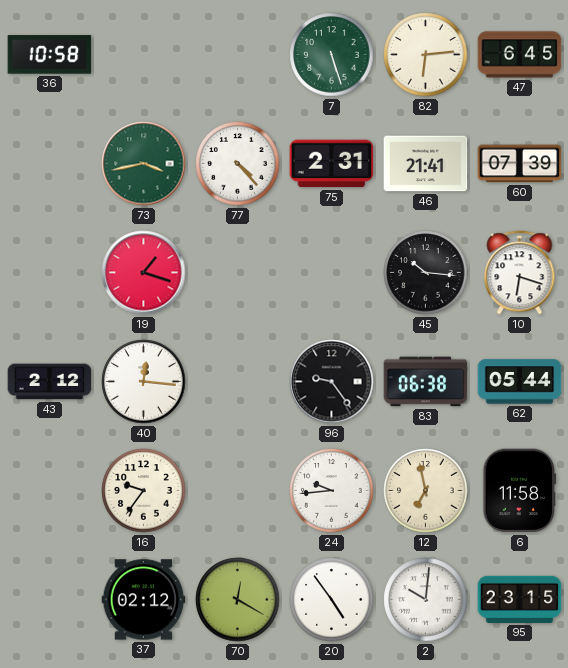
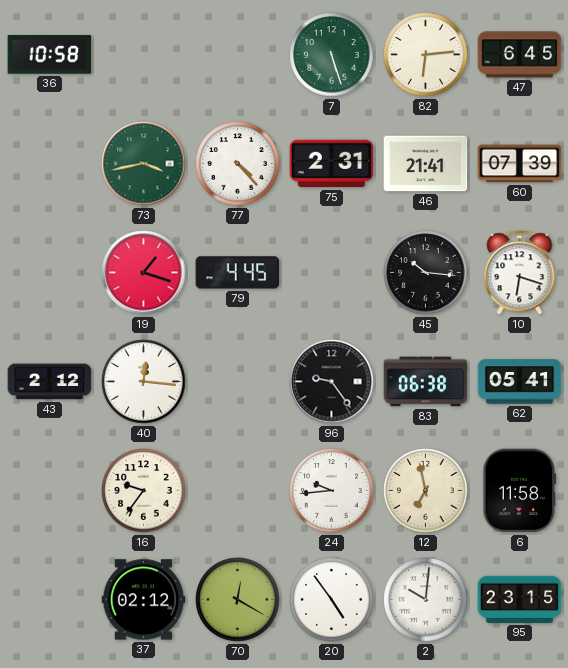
79: none -> 4:45 (238, 273)
62: 05:44 -> 05:41 (520, 382)
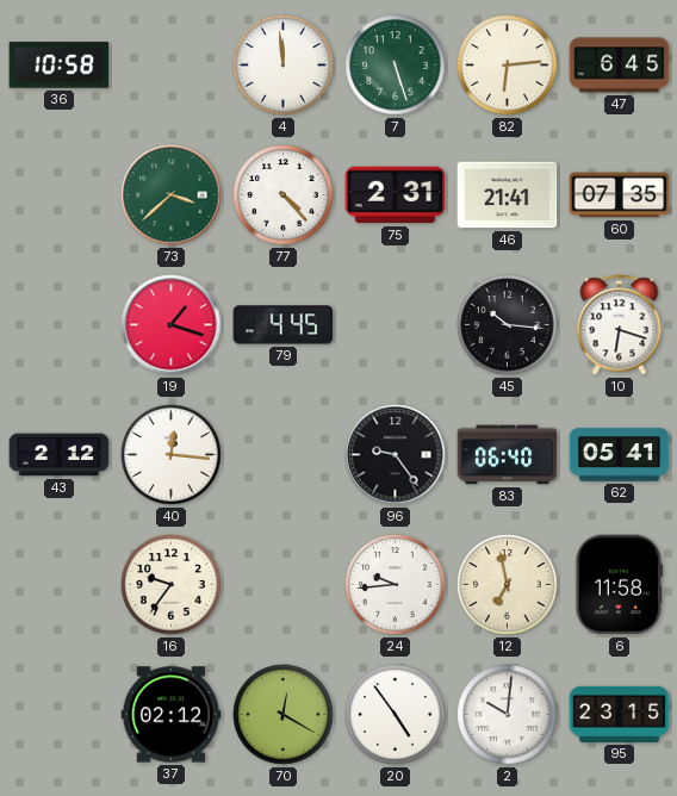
4: none -> 11:59 (284, 66)
73: 3:43 -> 3:38 (172, 195)
60: 07:39 -> 07:35 (620, 195)
83: 06:38 -> 06:40 (508, 455)
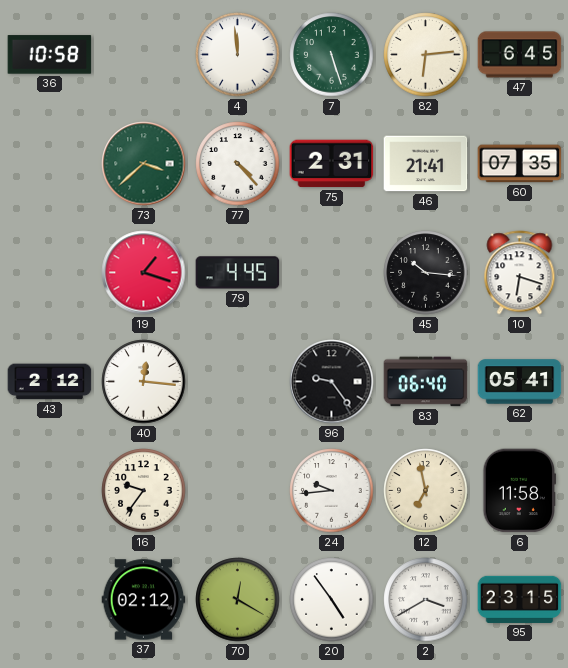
2: 10:01 -> 3:40 (426, 600)
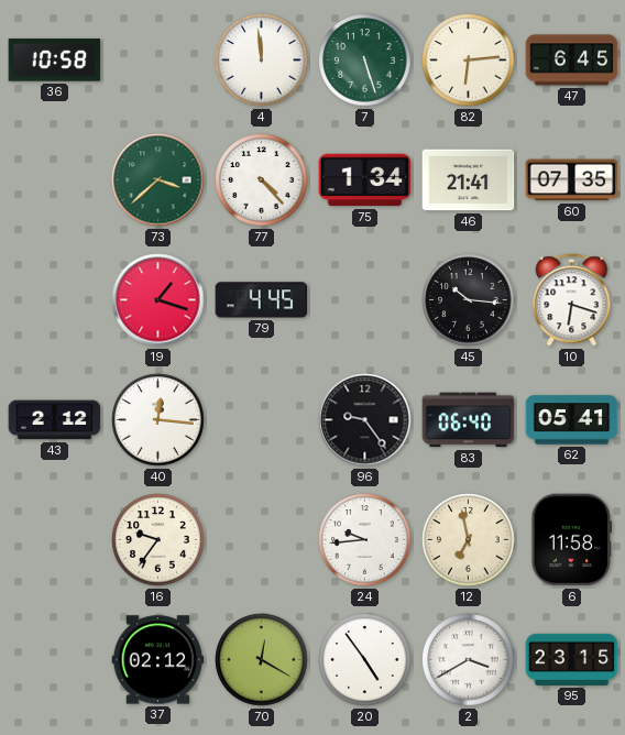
75: 2:31 -> 1:34 (365, 180)
